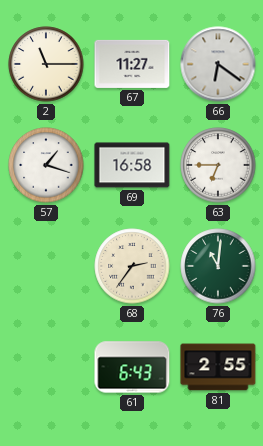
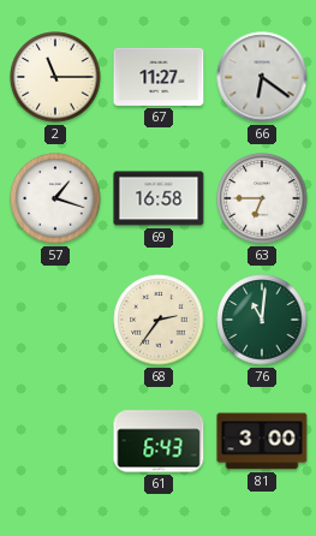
81: 2:55 -> 3:00 (262, 441)
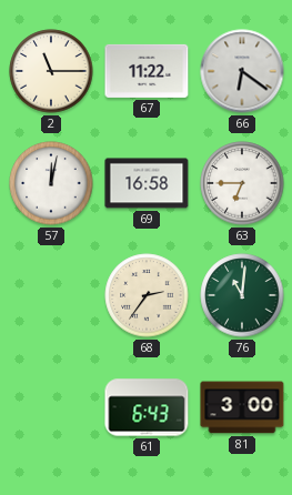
67: 11:27 -> 11:22 (147, 71)
57: 1:18 -> 12:02 (51, 183)
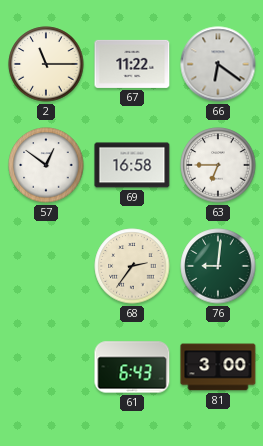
57: 12:02 -> 12:51 (46, 165)
76: 11:01 -> 9:01 (218, 266)
